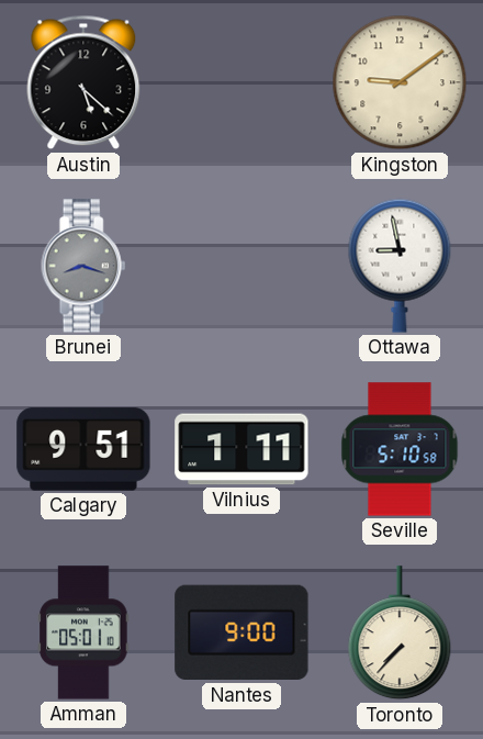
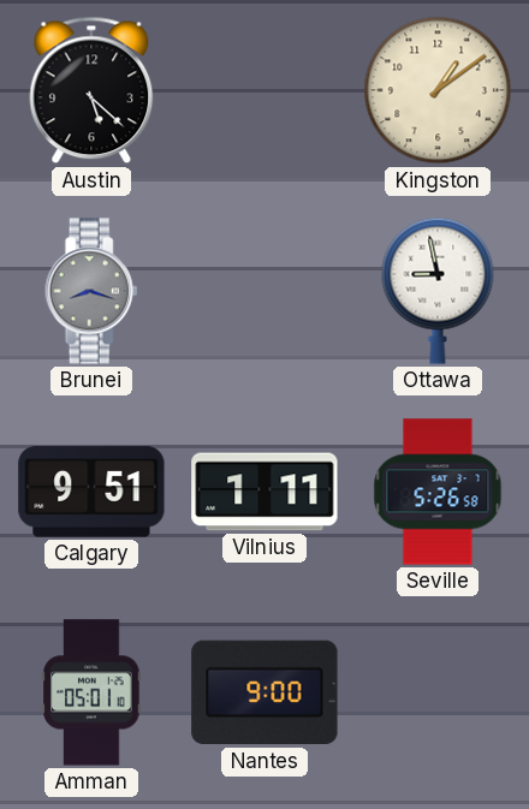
Kingston: 9:09 -> 1:09 (438, 90)
Seville: 5:10 -> 5:26 (438, 492)
Toronto: 7:37 -> none (400, 634)
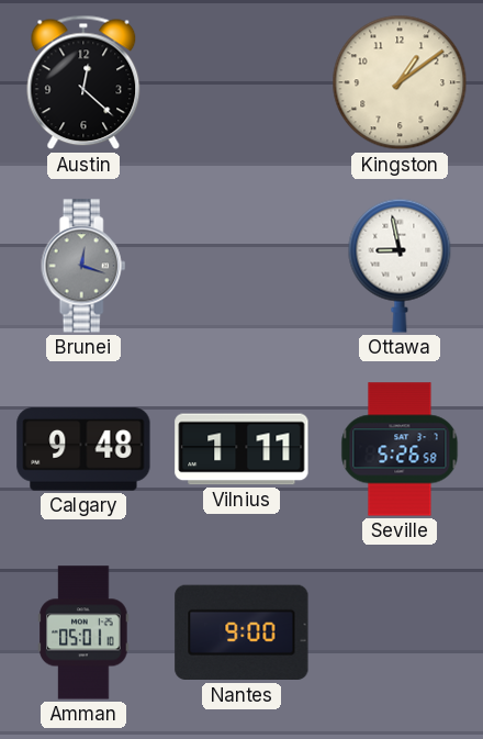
Austin: 5:22 -> 12:22 (83, 82)
Brunei: 8:18 -> 12:18 (83, 266)
Calgary: 9:51 -> 9:48 (83, 449)
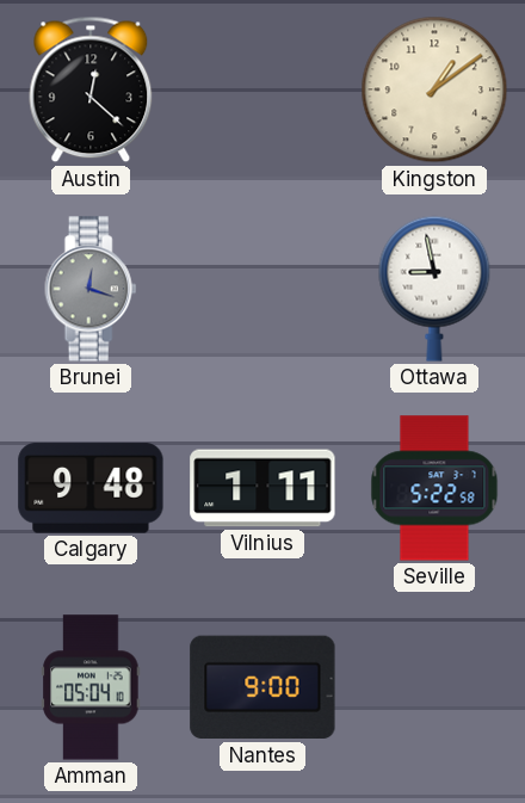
Seville: 5:26 -> 5:22 (434, 488)
Amman: 05:01 -> 05:04 (91, 687)
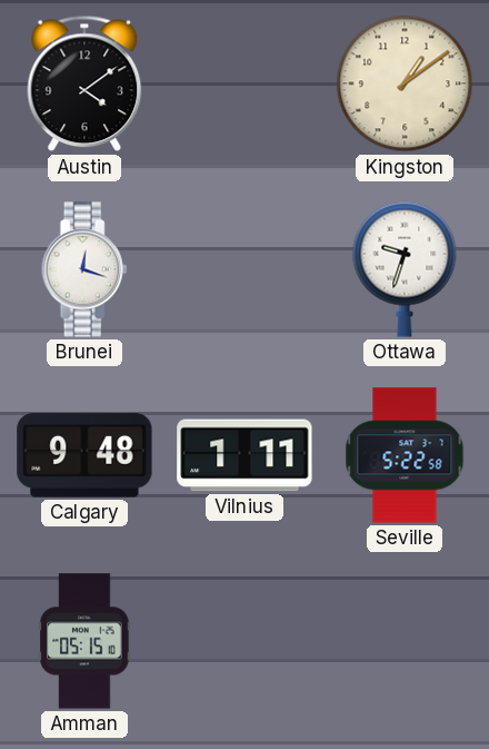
Austin: 12:22 -> 4:09 (84, 83)
Brunei dial: grey -> white (84, 269)
Ottawa: 8:58 -> 9:33 (405, 269)
Amman: 05:04 -> 05:15 (84, 641)
Nantes: 9:00 -> none (262, 687)
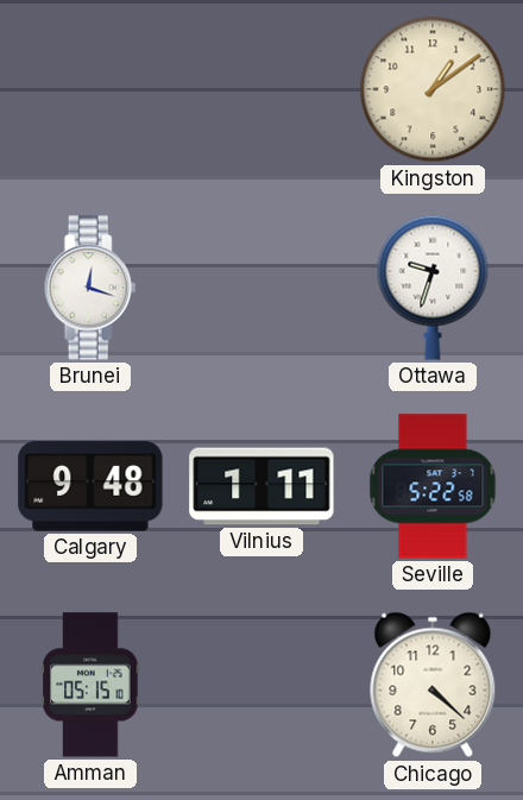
Austin: 4:09 -> none (84, 83)
Chicago: none -> 4:22 (433, 685)
